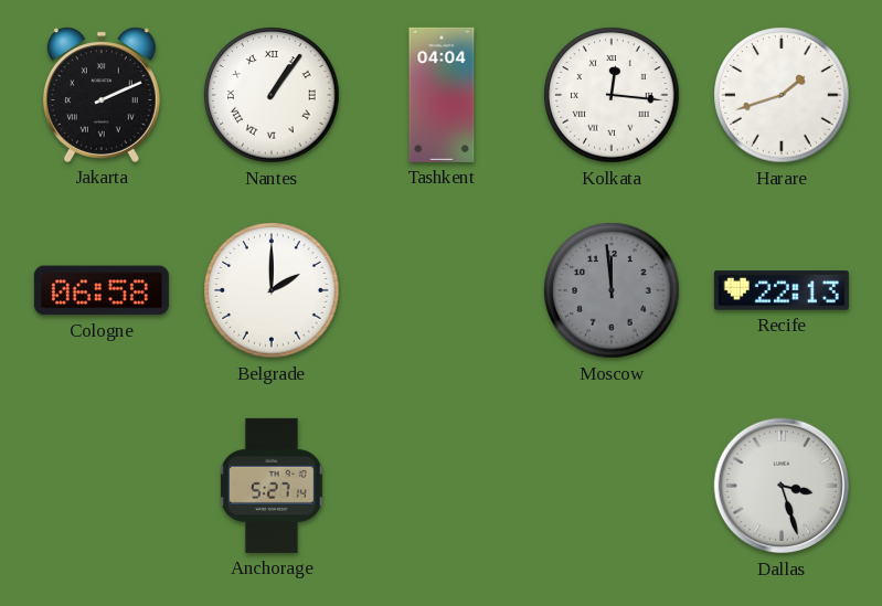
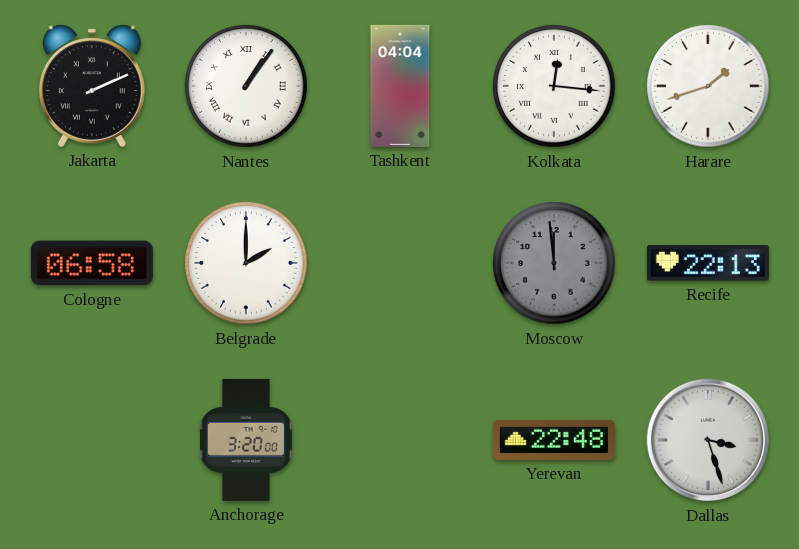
Anchorage: 5:27 -> 3:20 (247, 440)
Yerevan: none -> 22:48 (554, 440)
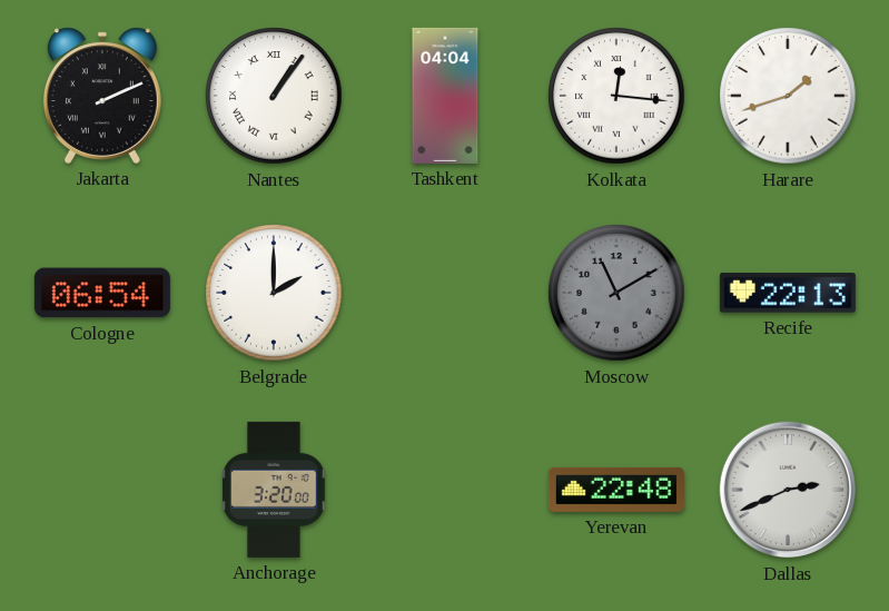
Cologne: 06:58 -> 06:54 (102, 293)
Moscow: 11:59 -> 11:10 (616, 293)
Dallas: 3:27 -> 2:41 (788, 490)
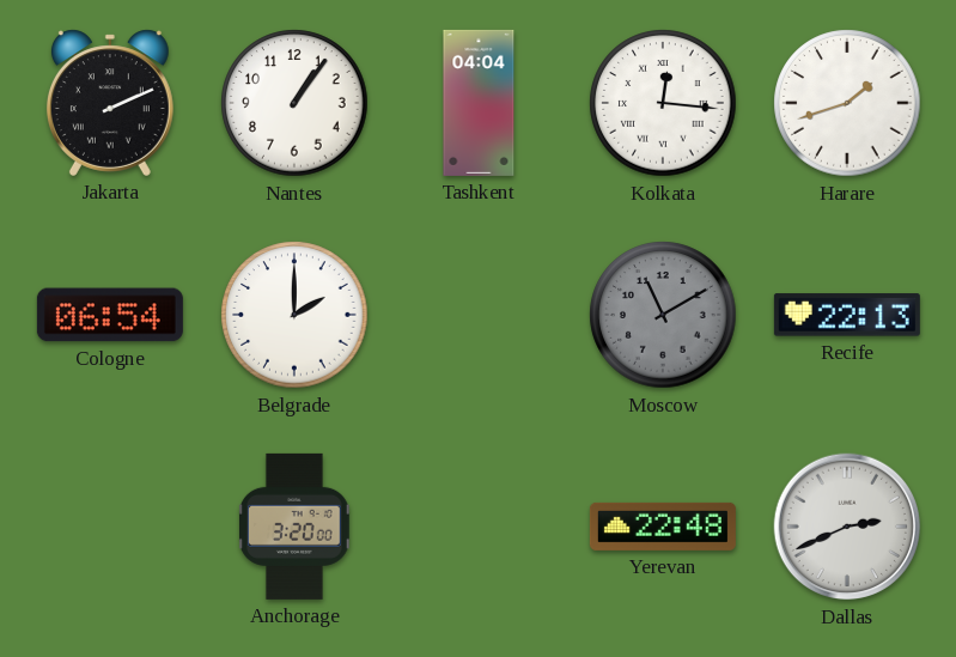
Nantes numerals: Roman -> Arabic (294, 103)
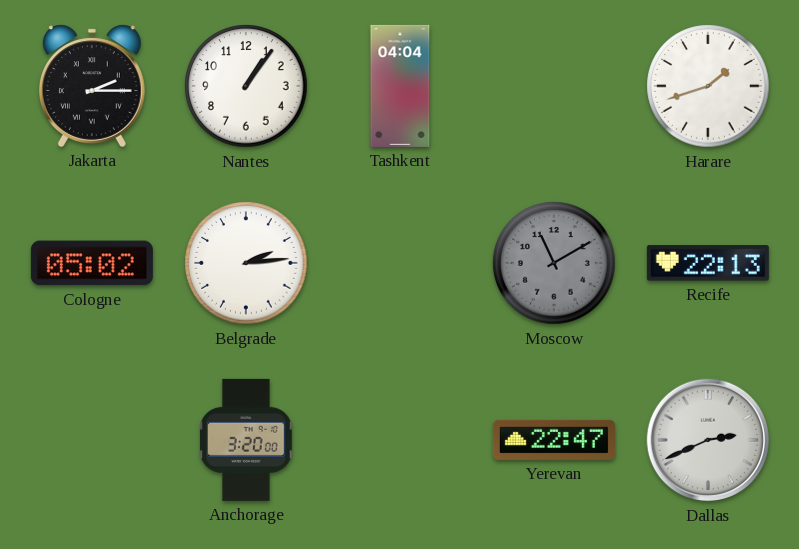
Jakarta: 2:11 -> 2:15 (92, 86)
Kolkata: 12:16 -> none (663, 103)
Cologne: 06:54 -> 05:02 (92, 263)
Belgrade: 2:00 -> 2:14 (246, 263)
Yerevan: 22:48 -> 22:47 (554, 440)
